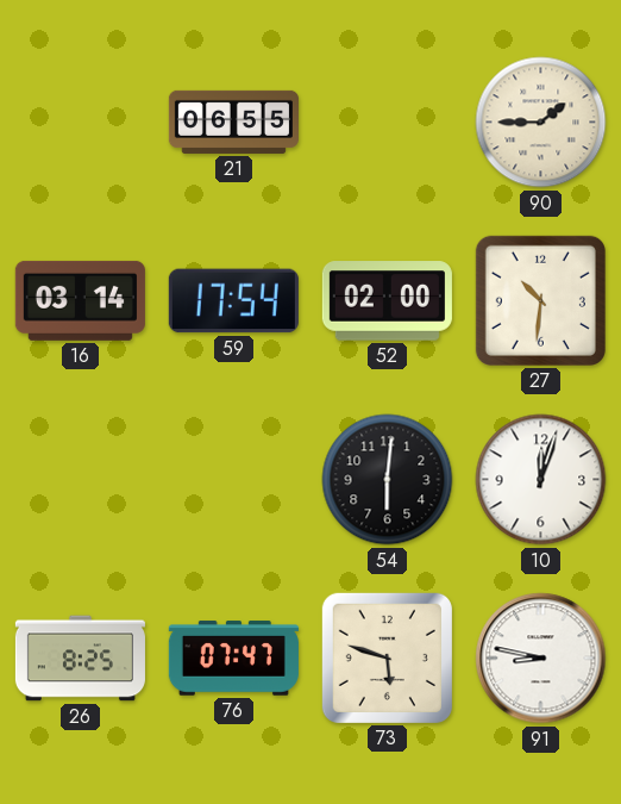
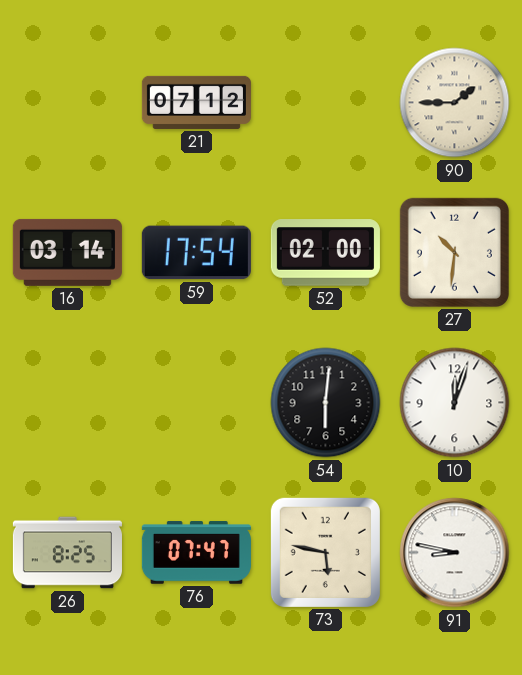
21: 06:55 -> 07:12 (196, 102)
73: 5:48 -> 5:47 (325, 552)
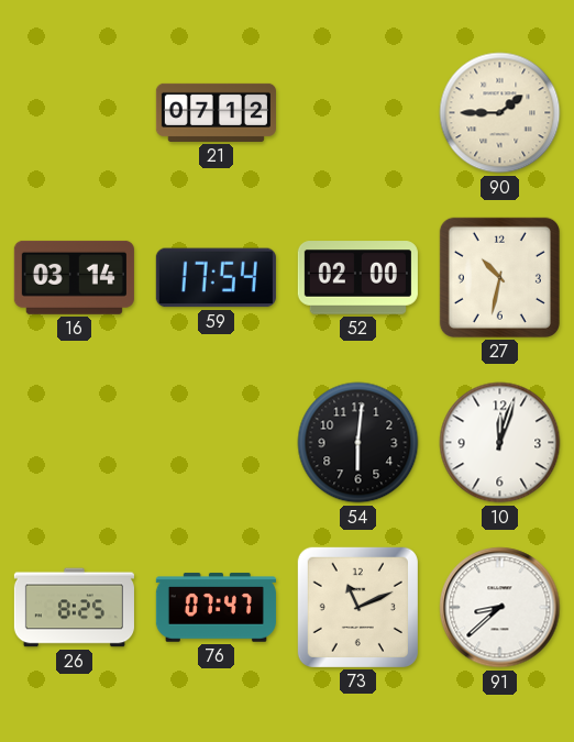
27: 10:31 -> 10:32 (499, 277)
73: 5:47 -> 11:11 (357, 607)
91: 8:47 -> 8:38 (500, 608)
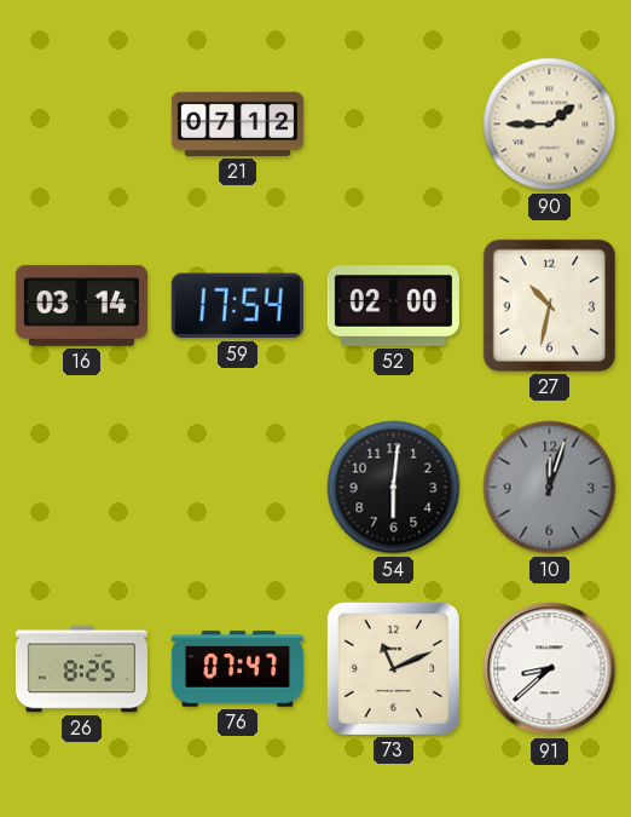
10 dial: white -> grey (550, 488)
